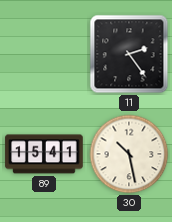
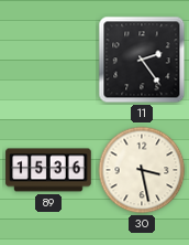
89: 15:41 -> 15:36 (48, 170)
30: 10:28 -> 3:28 (142, 170)
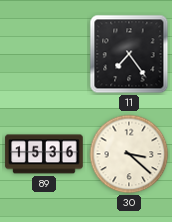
11: 2:24 -> 7:24 (129, 54)
30: 3:28 -> 3:22 (129, 154)
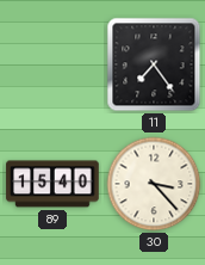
89: 15:36 -> 15:40 (52, 184)
30: 3:22 -> 3:23 (154, 184)
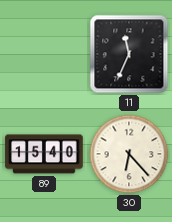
11: 7:24 -> 11:34 (129, 54)
30: 3:23 -> 6:23 (129, 154)
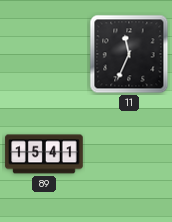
89: 15:40 -> 15:41 (44, 154)
30: 6:23 -> none (129, 154)
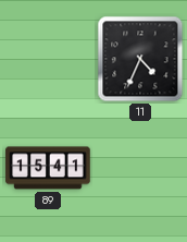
11: 11:34 -> 4:34 (140, 59)
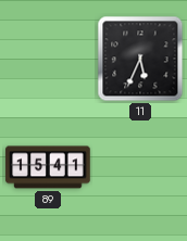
11: 4:34 -> 5:34 (140, 59)
